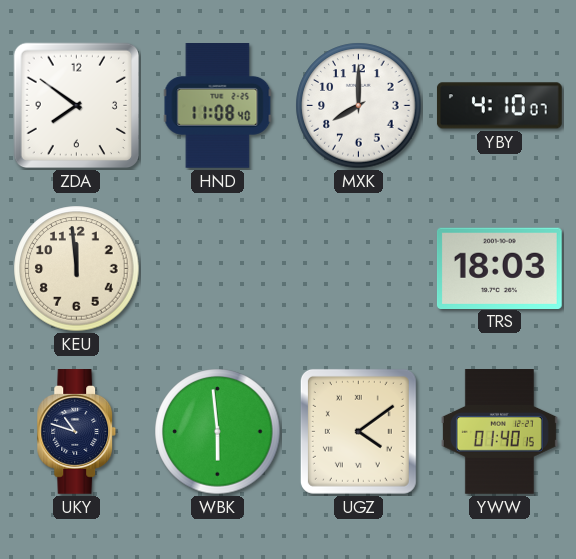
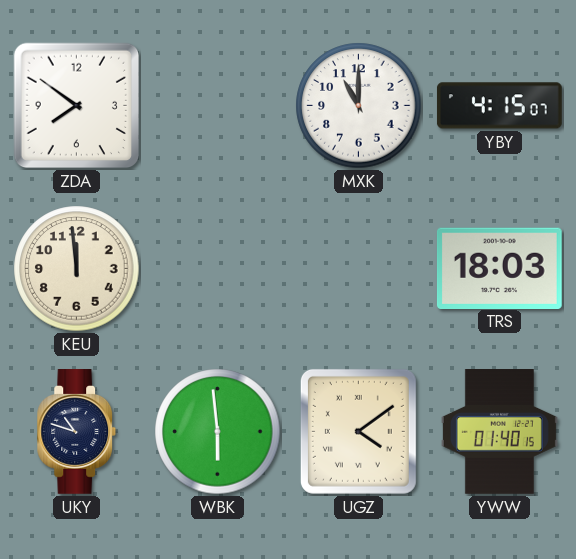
HND: 11:08 -> none (218, 106)
MXK: 8:00 -> 11:00 (359, 106)
YBY: 4:10 -> 4:15 (499, 106)
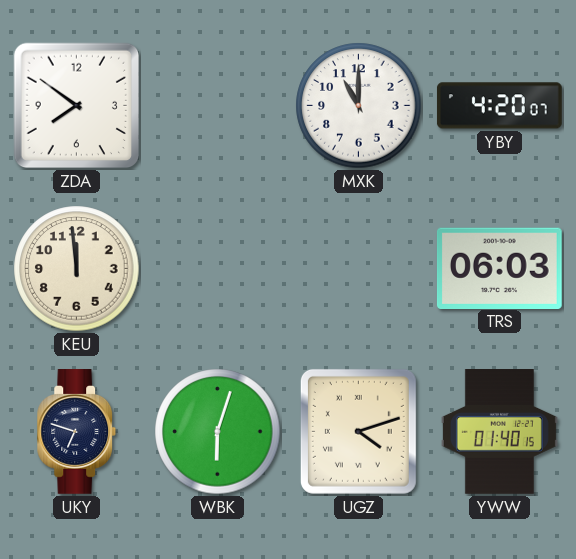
YBY: 4:15 -> 4:20 (499, 106)
TRS: 18:03 -> 06:03 (499, 268)
UKY: 10:48 -> 6:48 (77, 432)
WBK: 5:59 -> 6:03 (218, 432)
UGZ: 4:09 -> 4:12 (358, 431)
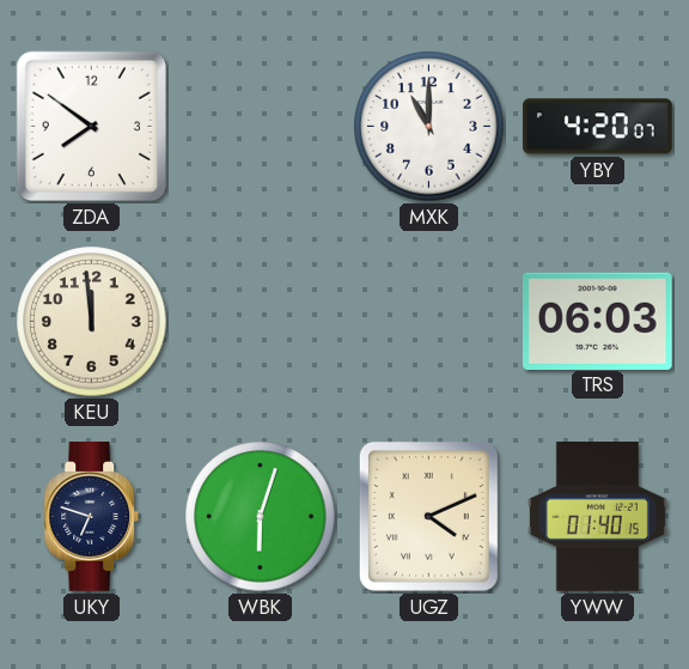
UGZ: 4:12 -> 4:11 (428, 516)
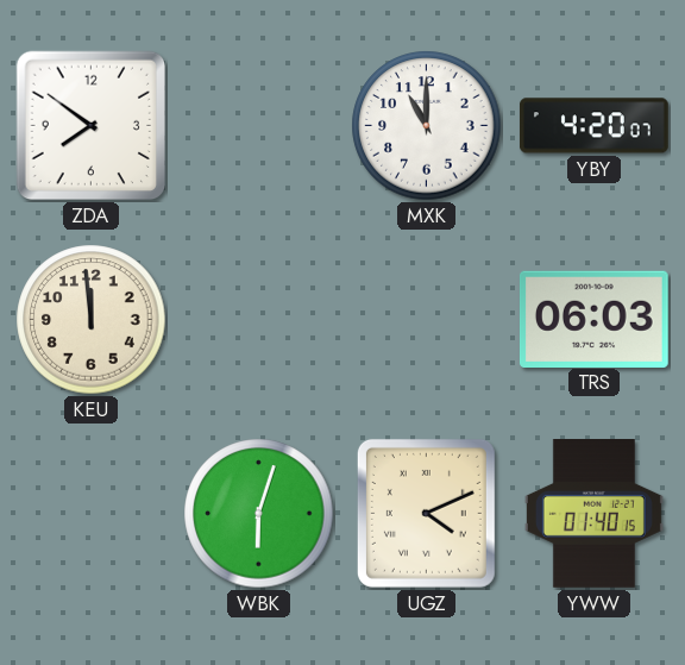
UKY: 6:48 -> none (92, 517)
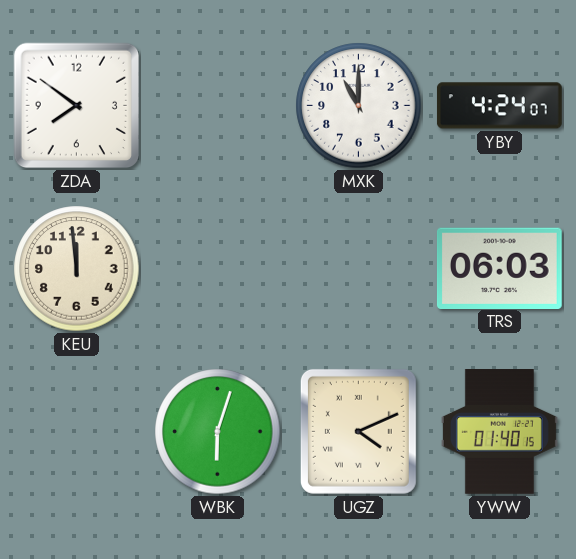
YBY: 4:20 -> 4:24 (499, 106)
